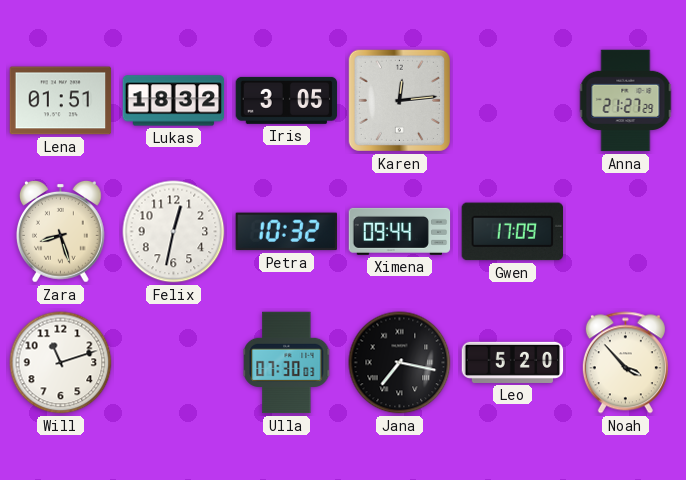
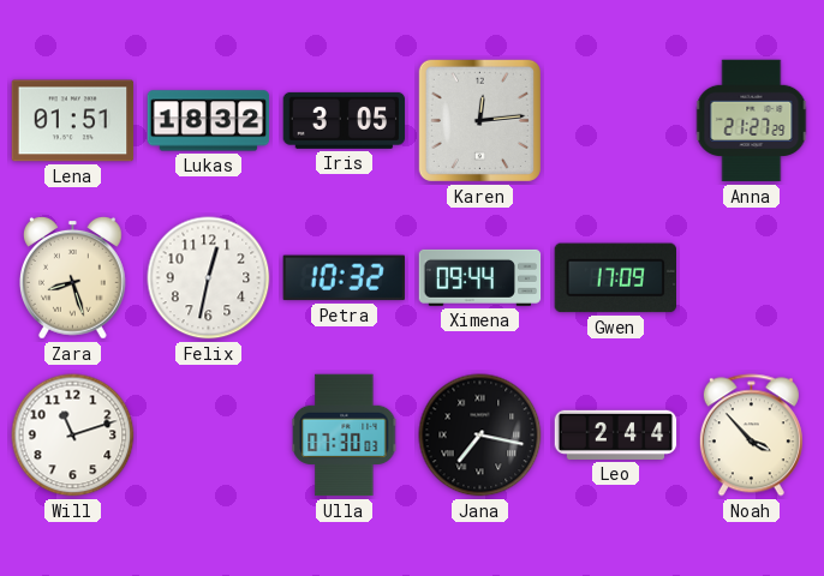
Leo: 5:20 -> 2:44 (616, 434)
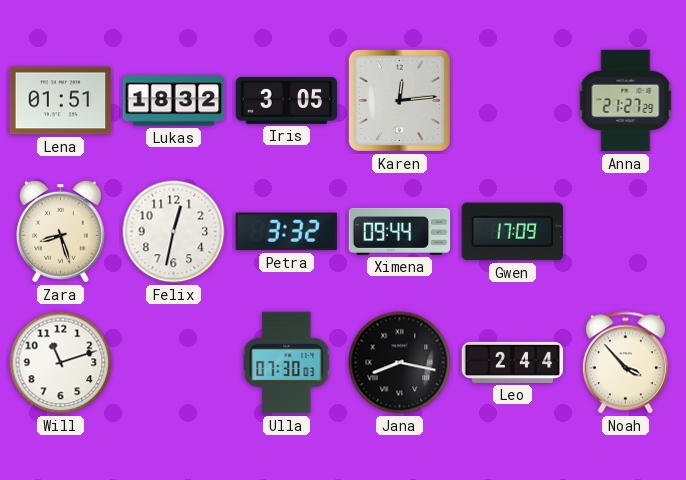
Petra: 10:32 -> 3:32 (286, 232)
Jana: 7:17 -> 8:17 (400, 363)
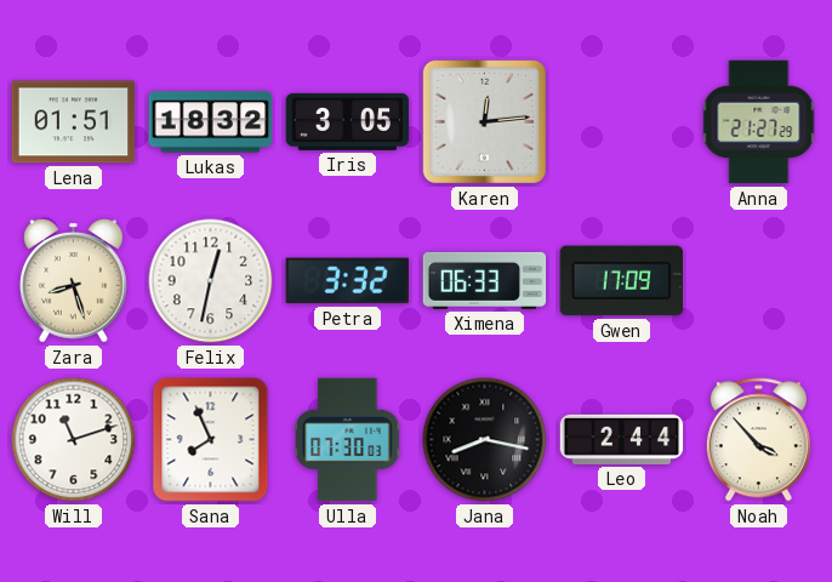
Ximena: 09:44 -> 06:33 (485, 280)
Sana: none -> 7:56 (211, 440)
